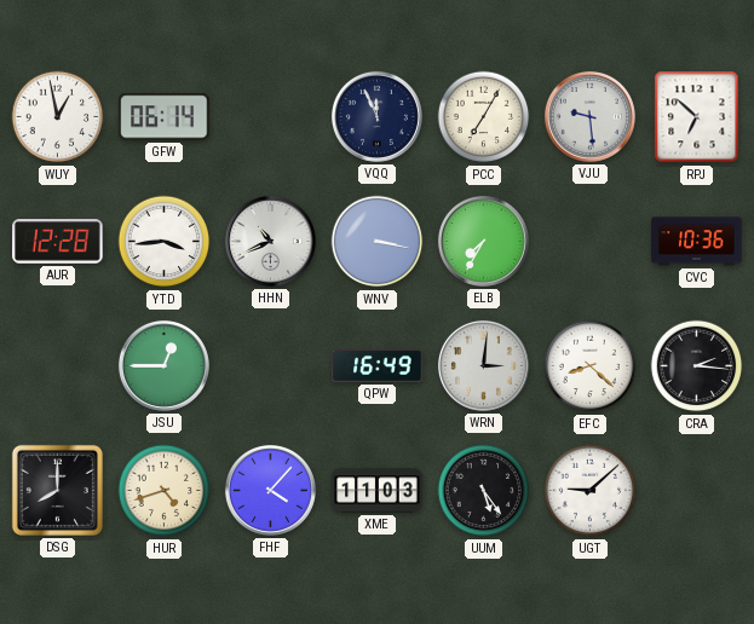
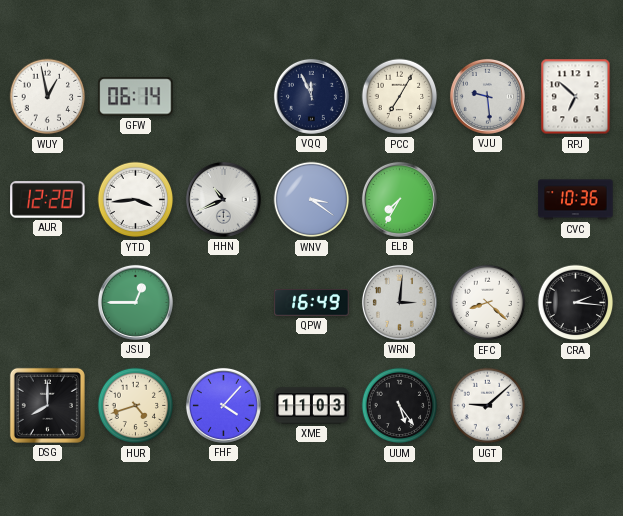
WNV: 3:17 -> 3:21 (312, 200)
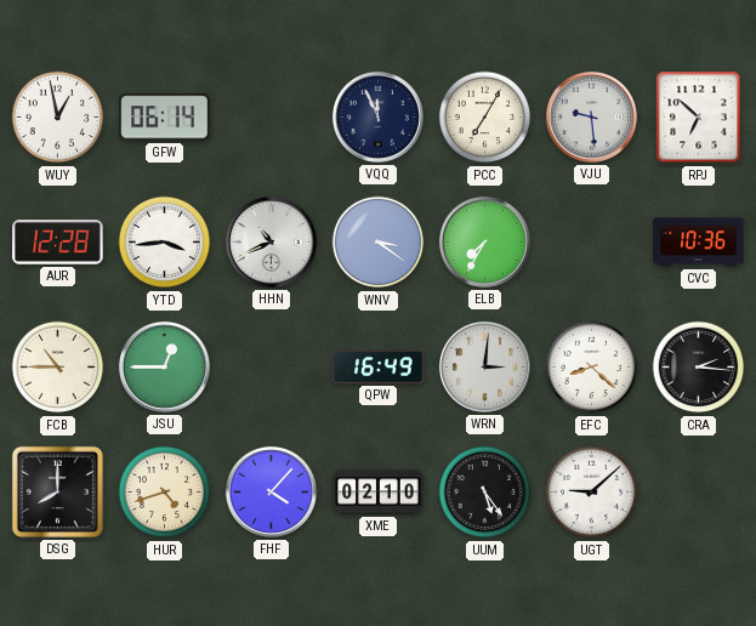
FCB: none -> 10:45 (58, 368)
XME: 11:03 -> 02:10 (379, 493)
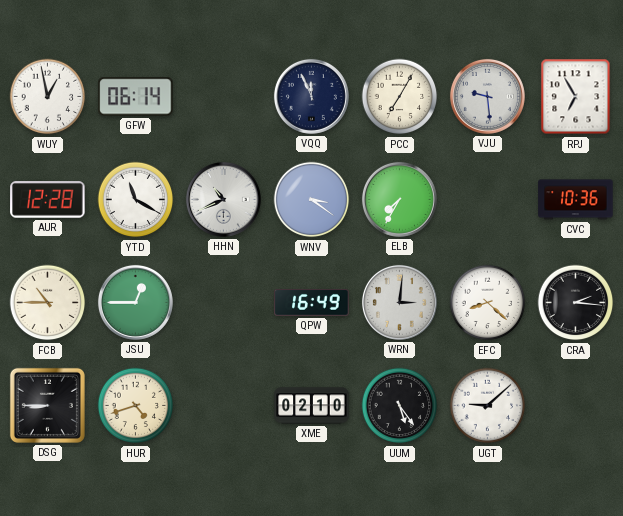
RPJ: 6:52 -> 6:55 (576, 97)
YTD: 3:44 -> 11:20 (136, 200)
DSG: 8:00 -> 8:45 (47, 405)
FHF: 4:07 -> none (271, 491)
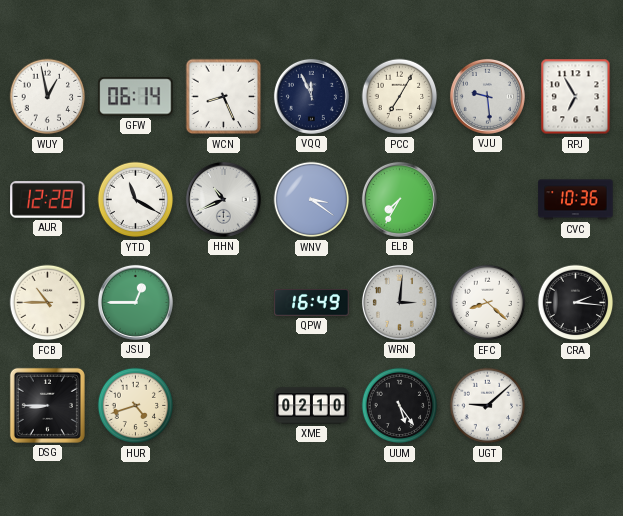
WCN: none -> 8:26 (224, 97)
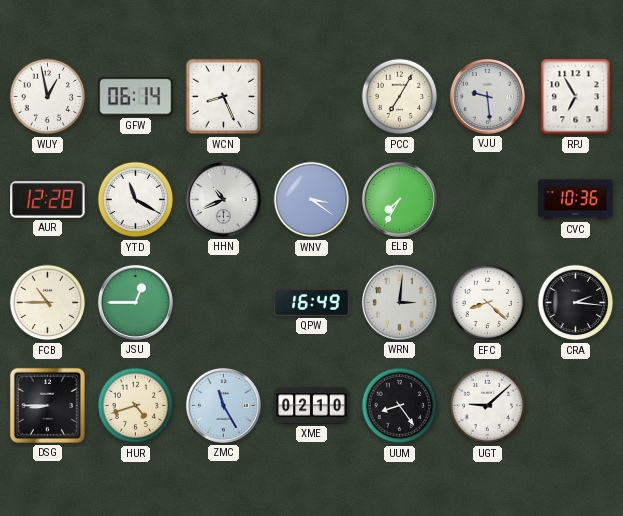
VQQ: 11:56 -> none (311, 96)
ZMC: none -> 11:25 (223, 405)
UUM: 5:24 -> 8:24 (400, 406)
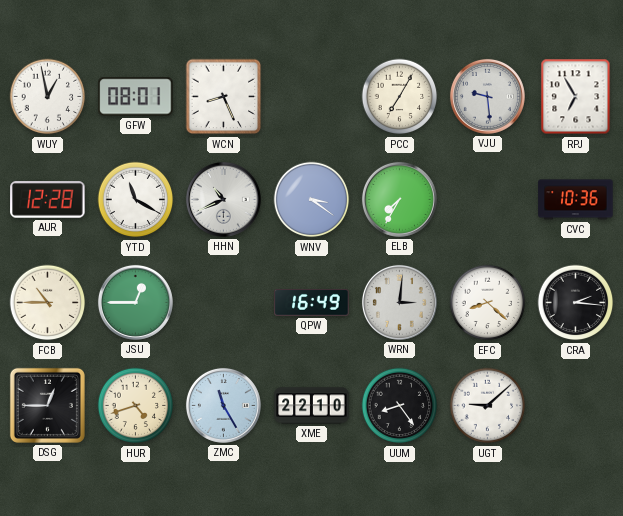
GFW: 06:14 -> 08:01 (136, 97)
DSG: 8:45 -> 12:45 (47, 405)
XME: 02:10 -> 22:10 (312, 406)
